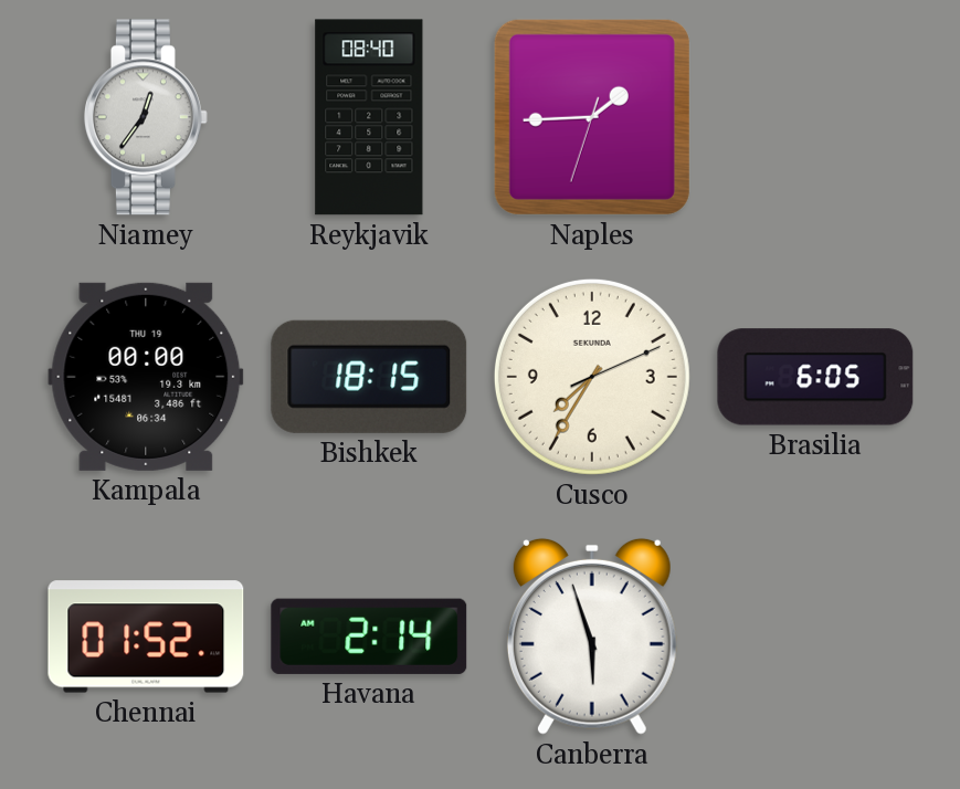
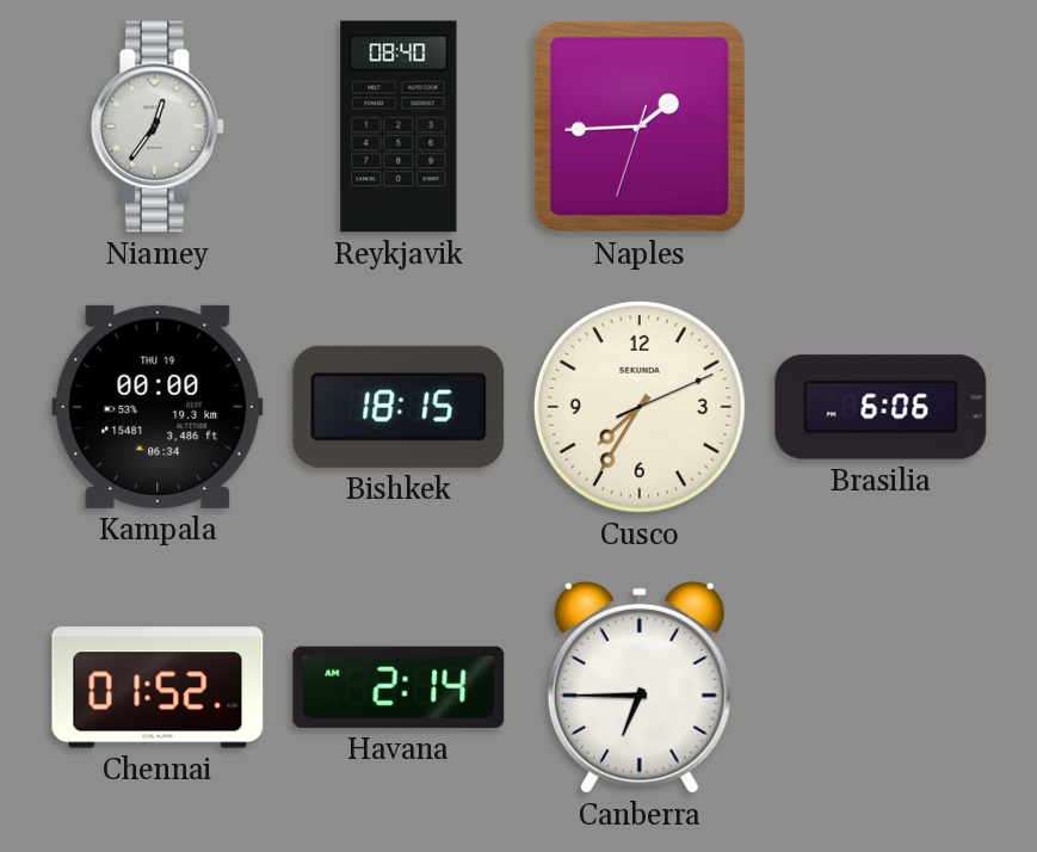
Brasilia: 6:05 -> 6:06 (881, 407)
Canberra: 5:57 -> 6:45 (640, 687)
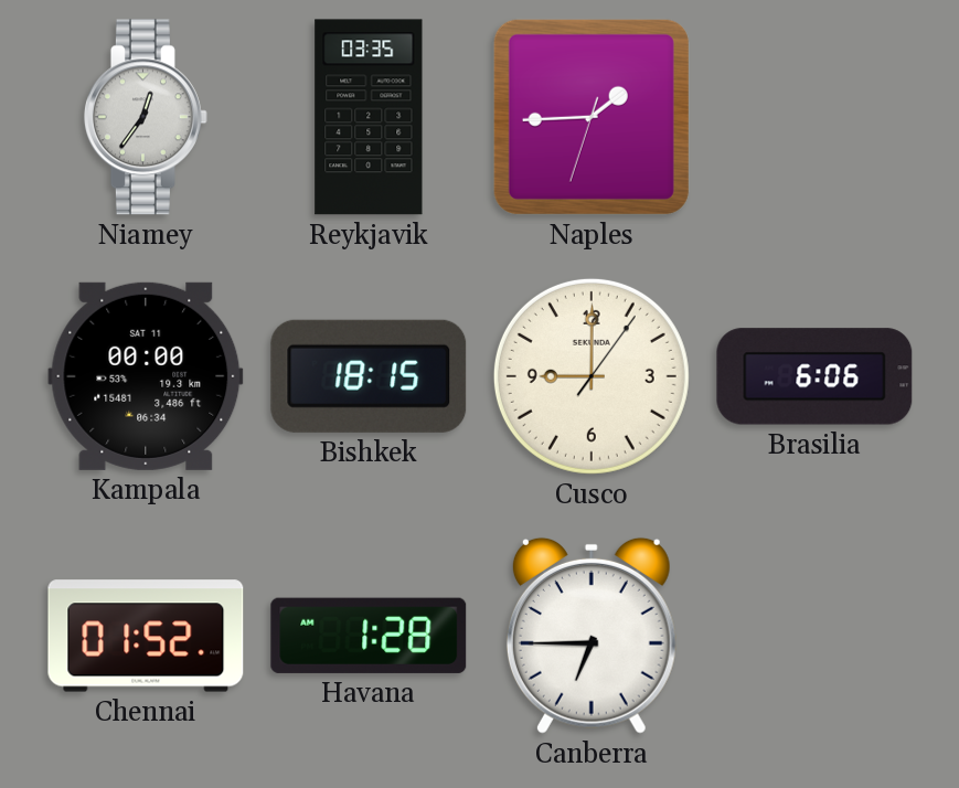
Reykjavik: 08:40 -> 03:35 (369, 117)
Kampala date: THU 19 -> SAT 11 (146, 376)
Cusco: 7:35 -> 9:00 (592, 376)
Havana: 2:14 -> 1:28 (369, 636)
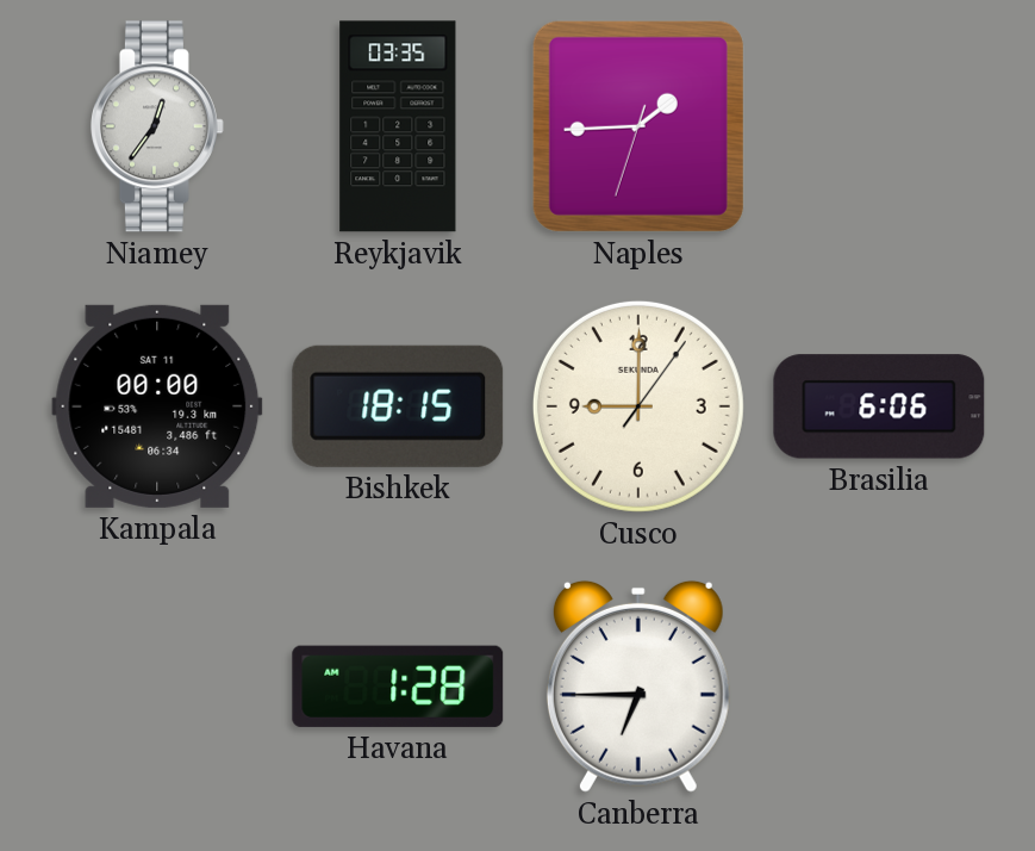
Chennai: 01:52 -> none (146, 636)
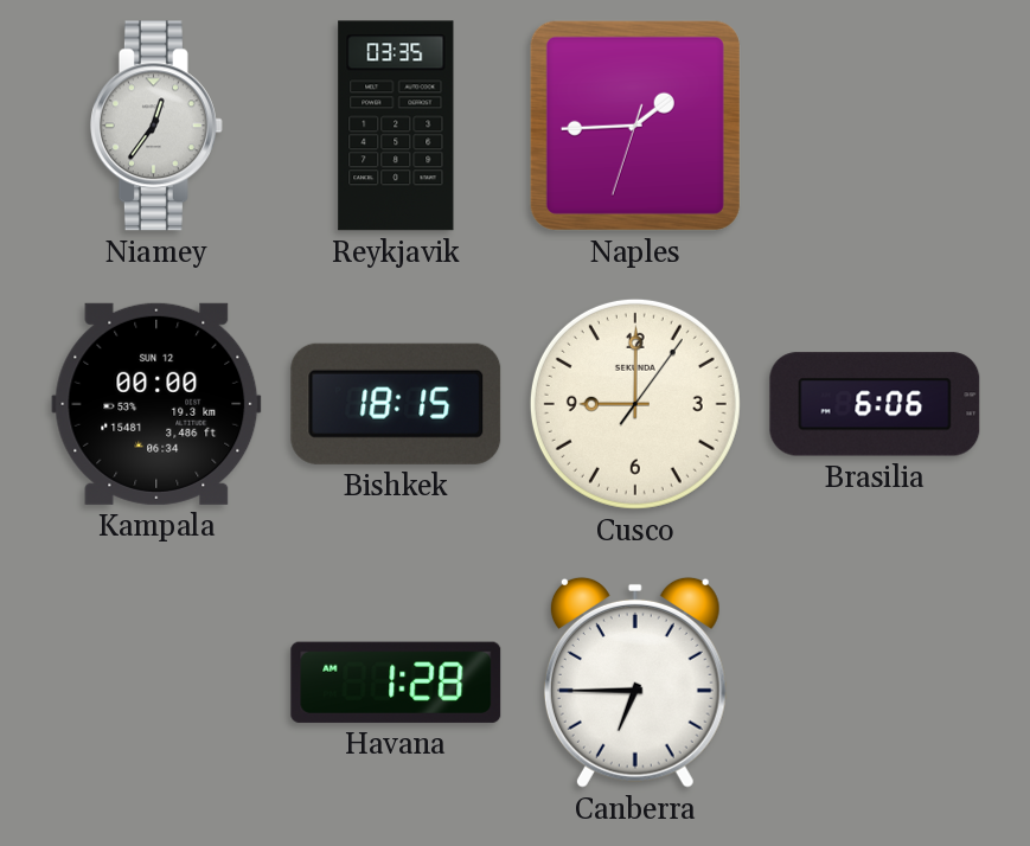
Kampala date: SAT 11 -> SUN 12 (156, 404)
